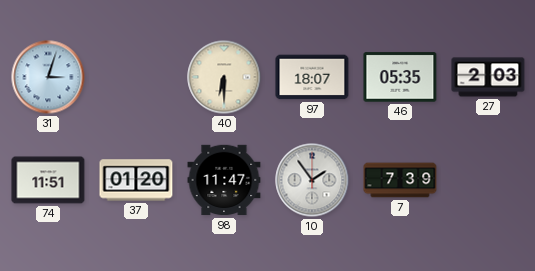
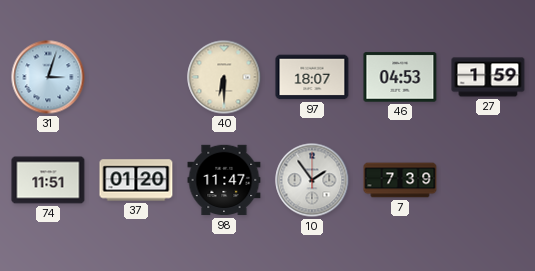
46: 05:35 -> 04:53 (400, 77)
27: 2:03 -> 1:59 (488, 77)
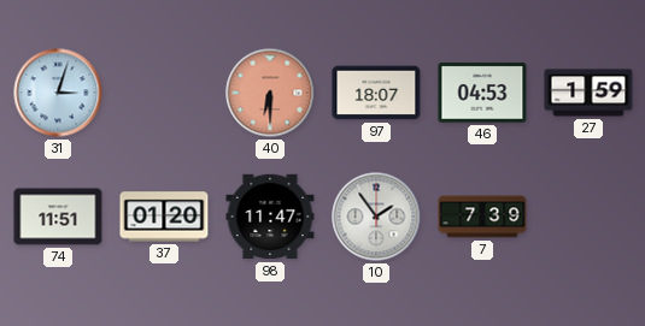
40 dial: cream -> salmon (270, 93)
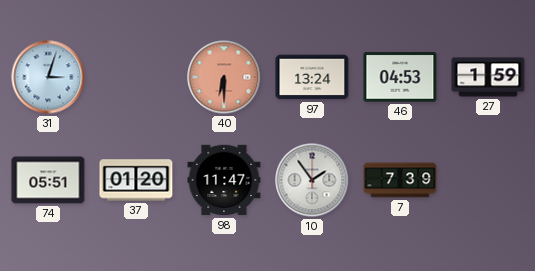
97: 18:07 -> 13:24 (312, 77)
74: 11:51 -> 05:51 (48, 180)
